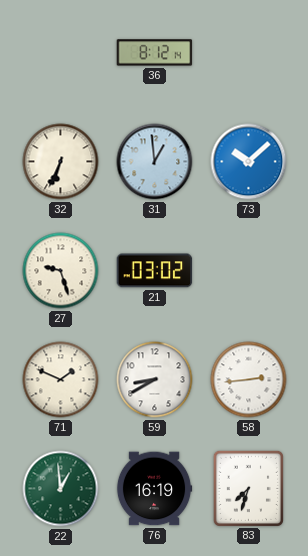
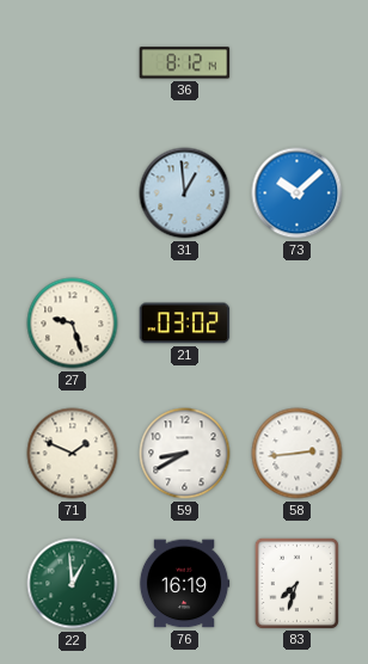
32: 6:34 -> none (61, 162)
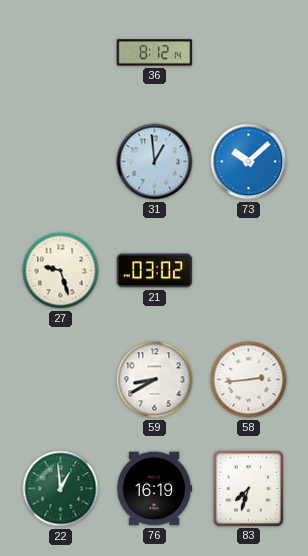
71: 1:49 -> none (73, 454)
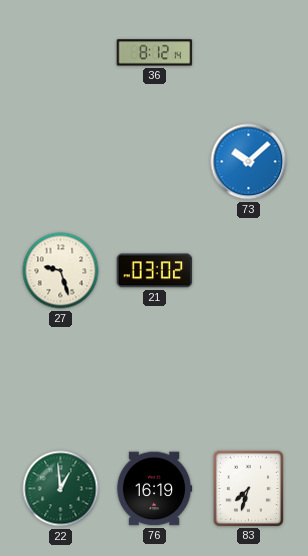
31: 12:59 -> none (155, 162)
59: 8:40 -> none (155, 380)
58: 2:44 -> none (249, 380)
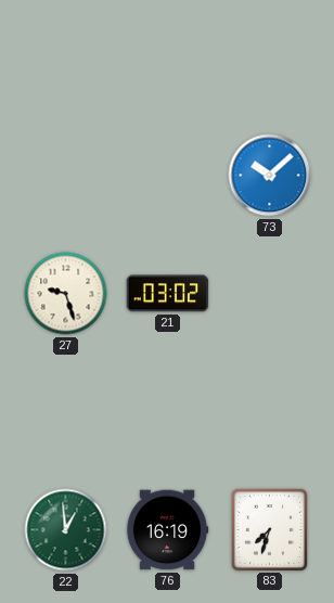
36: 8:12 -> none (155, 53)
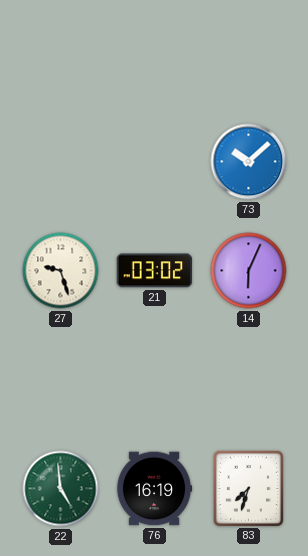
14: none -> 6:04 (249, 271)
22: 12:59 -> 4:59 (61, 489)
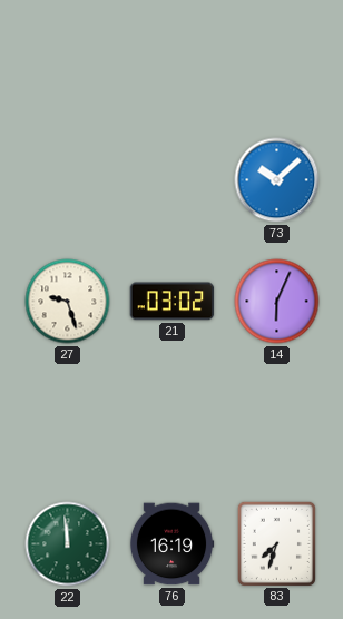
22: 4:59 -> 11:59 (68, 544)
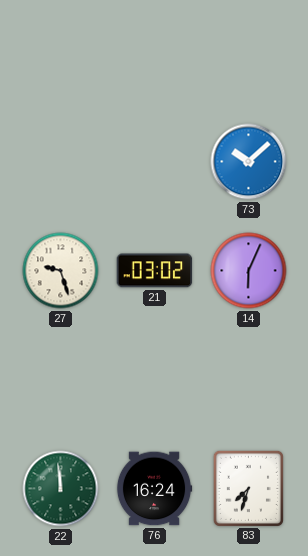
76: 16:19 -> 16:24 (154, 489)
